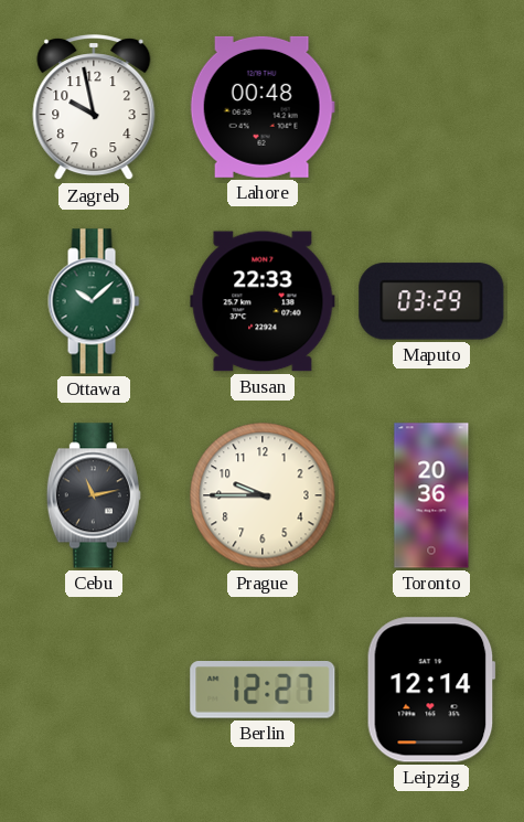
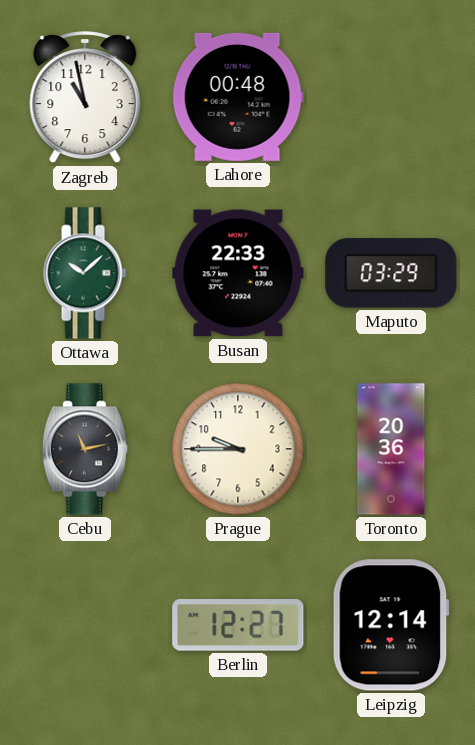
Zagreb: 9:58 -> 10:58 (85, 98)
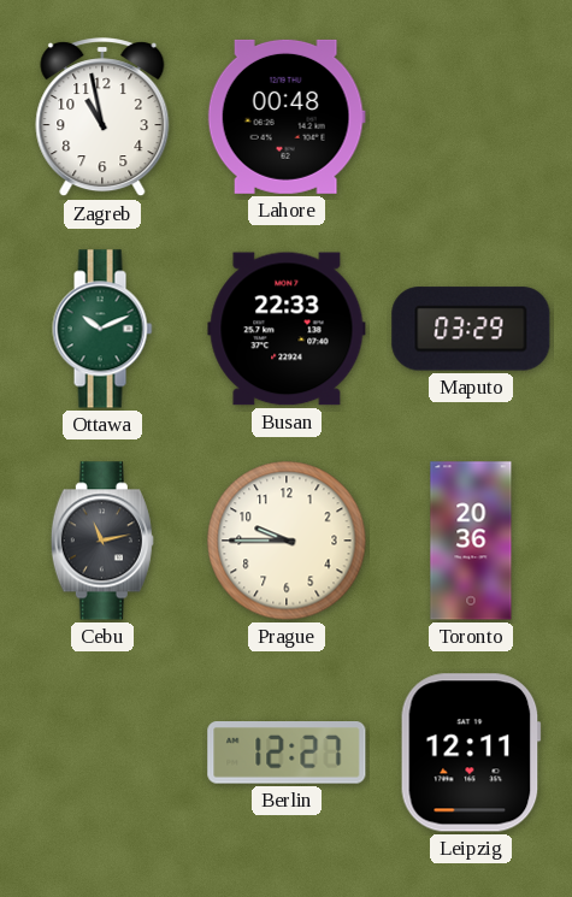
Ottawa: 10:08 -> 10:11 (102, 329)
Leipzig: 12:14 -> 12:11 (471, 753)
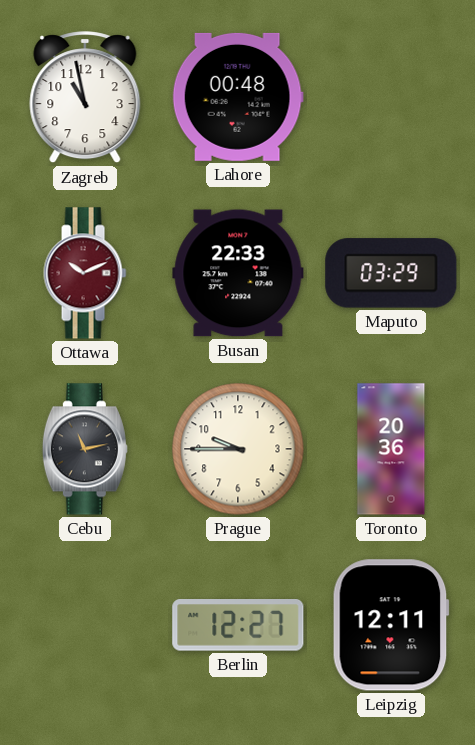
Ottawa dial: green -> burgundy (85, 273)
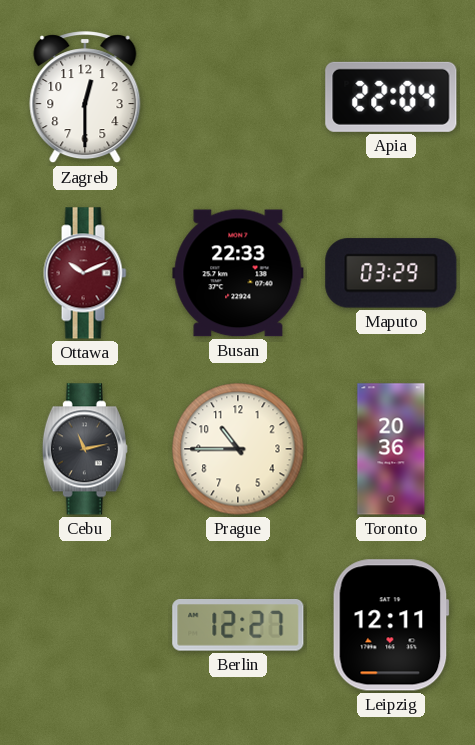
Zagreb: 10:58 -> 12:30 (85, 98)
Lahore: 00:48 -> none (238, 97)
Apia: none -> 22:04 (391, 97)
Prague: 9:45 -> 10:45 (238, 449)
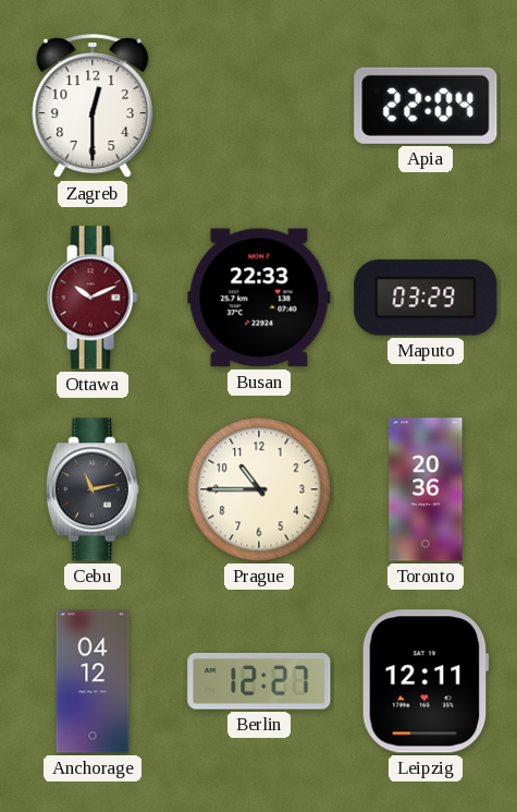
Anchorage: none -> 04:12 (93, 681)
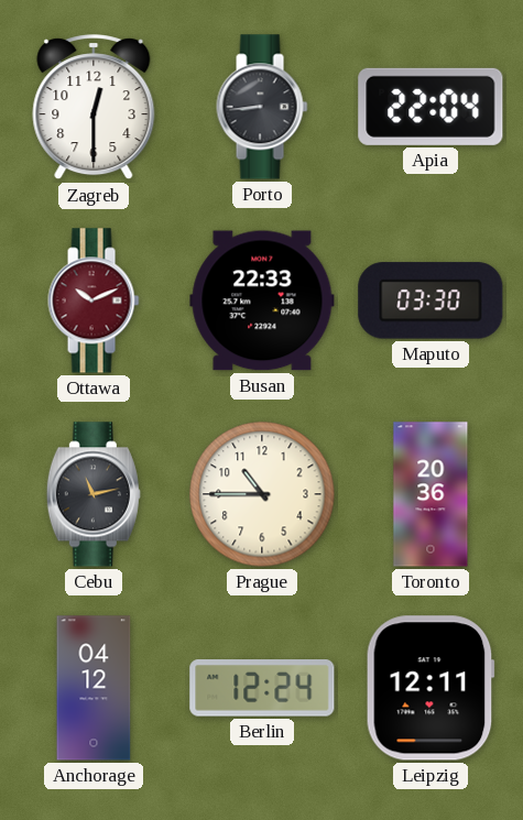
Porto: none -> 8:44 (262, 107)
Maputo: 03:29 -> 03:30 (431, 300)
Berlin: 12:27 -> 12:24 (262, 688)
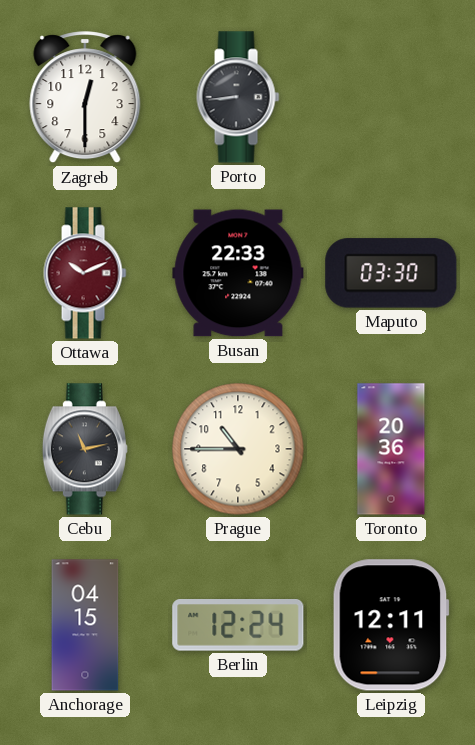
Apia: 22:04 -> none (431, 107)
Anchorage: 04:12 -> 04:15 (85, 625)
